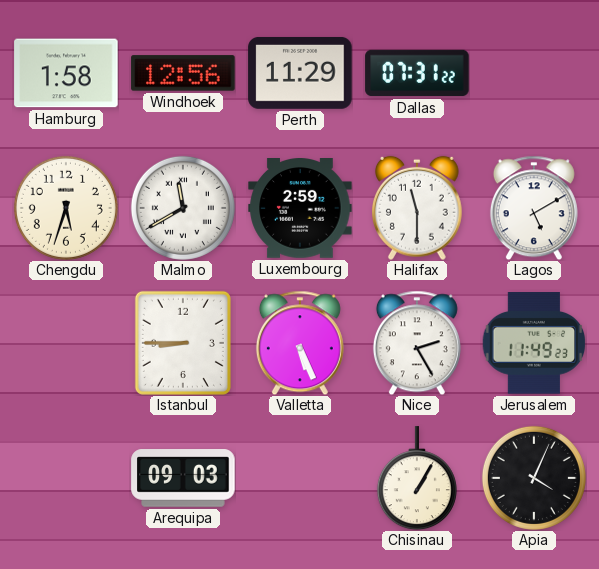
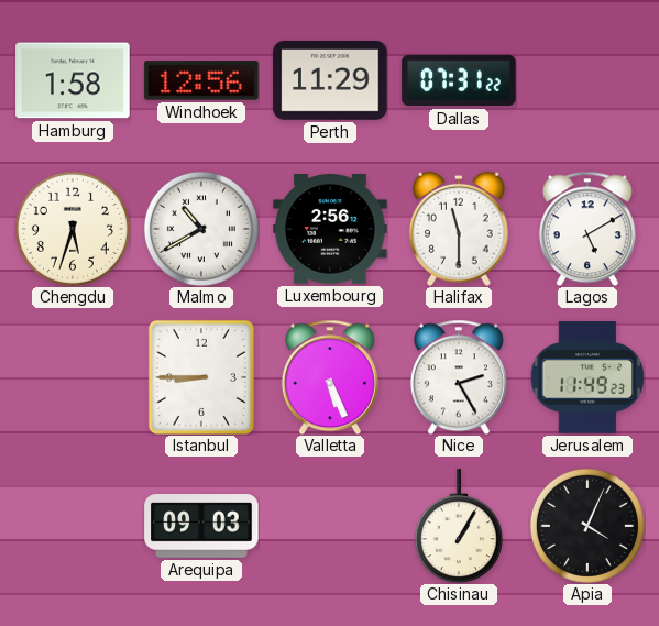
Malmo: 11:40 -> 10:40 (201, 229)
Luxembourg: 2:59 -> 2:56 (330, 229)
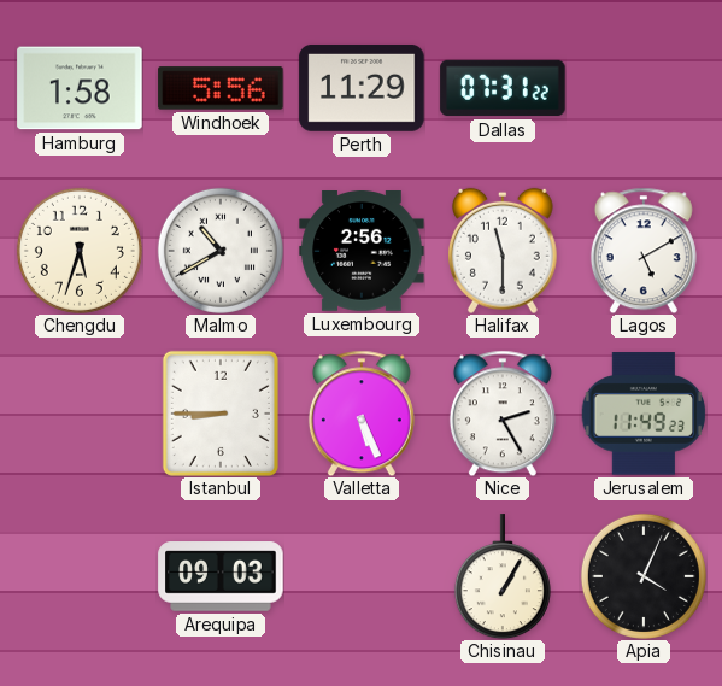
Windhoek: 12:56 -> 5:56 (221, 88)
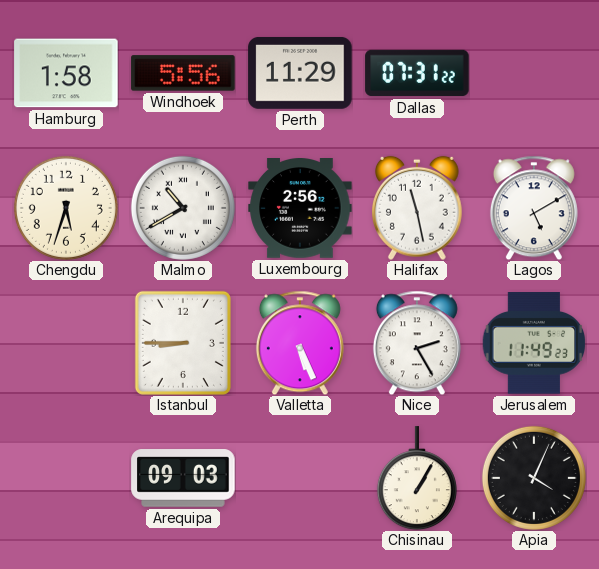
Halifax: 11:30 -> 11:28 (418, 208)
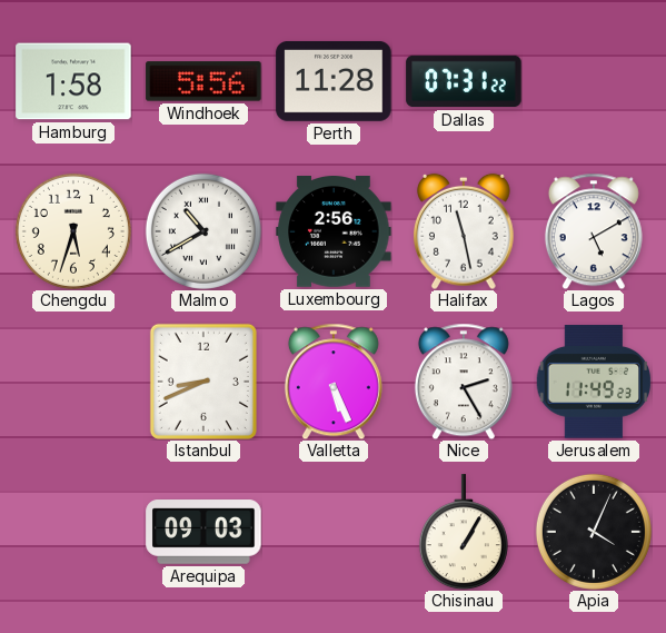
Perth: 11:29 -> 11:28 (334, 81)
Istanbul: 8:45 -> 8:41 (203, 382)
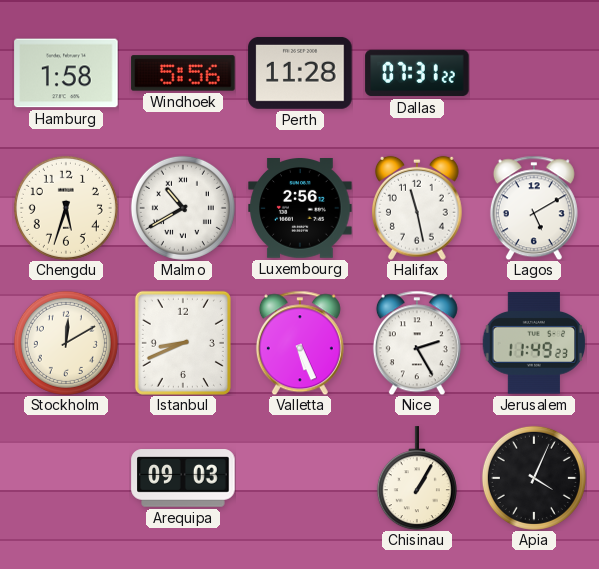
Stockholm: none -> 12:10 (66, 343)
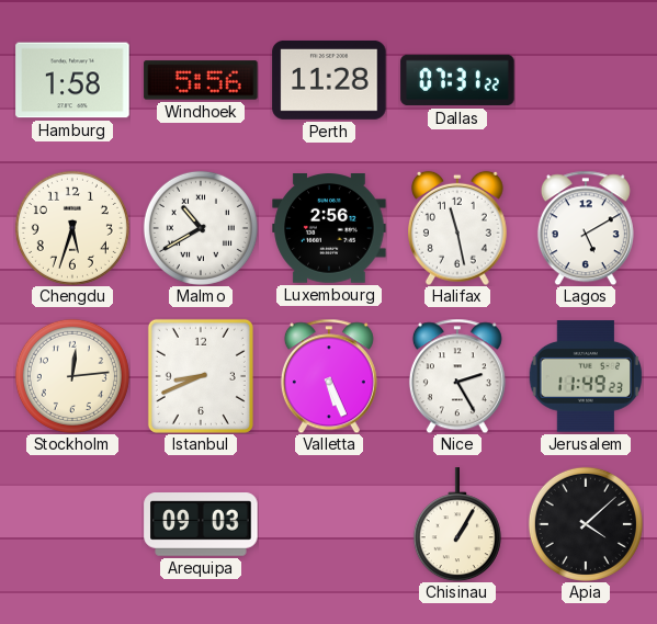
Stockholm: 12:10 -> 12:14 (72, 376)
Apia: 4:04 -> 4:08 (586, 524)
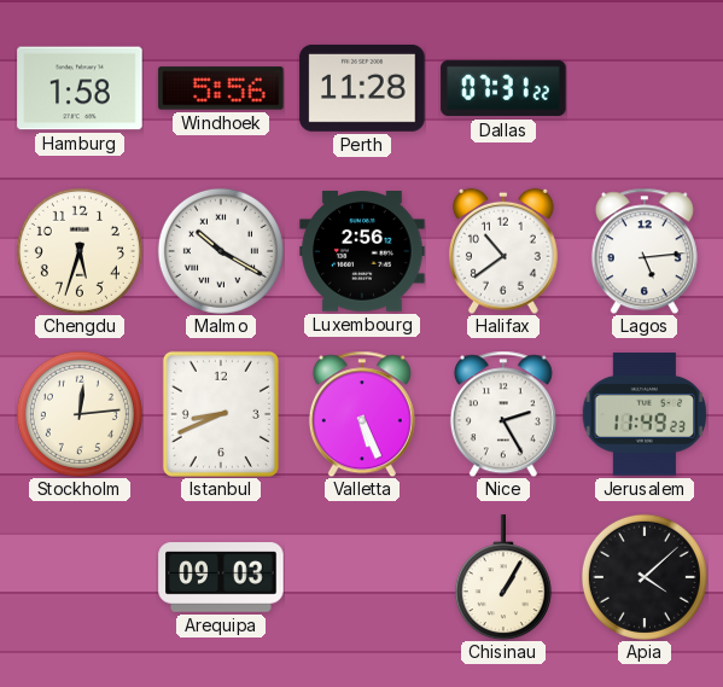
Malmo: 10:40 -> 10:20 (221, 251)
Halifax: 11:28 -> 10:39 (505, 251)
Lagos: 5:10 -> 5:14 (645, 251)
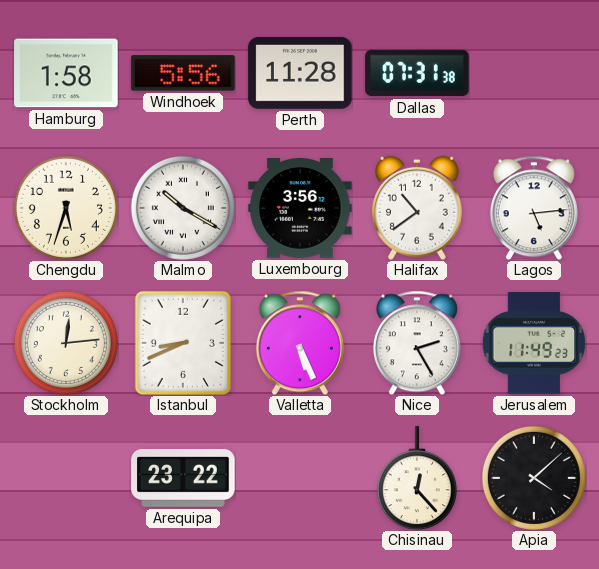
Dallas: 07:31:22 -> 07:31:38 (417, 73)
Luxembourg: 2:56 -> 3:56 (300, 208)
Arequipa: 09:03 -> 23:22 (183, 478)
Chisinau: 1:05 -> 12:23 (417, 478)
